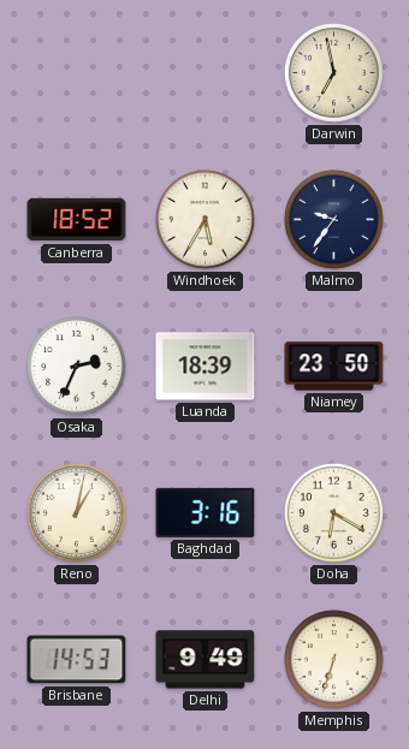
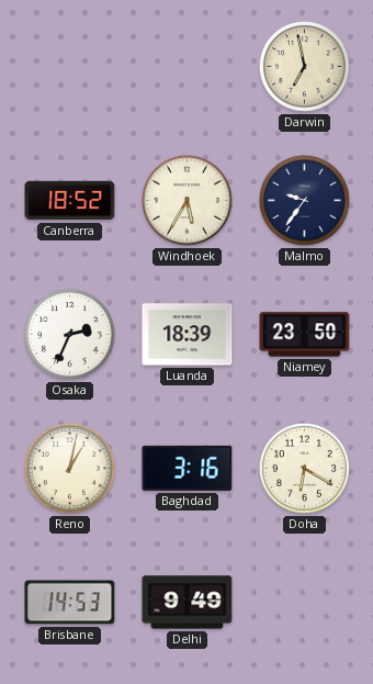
Memphis: 6:33 -> none (333, 659)
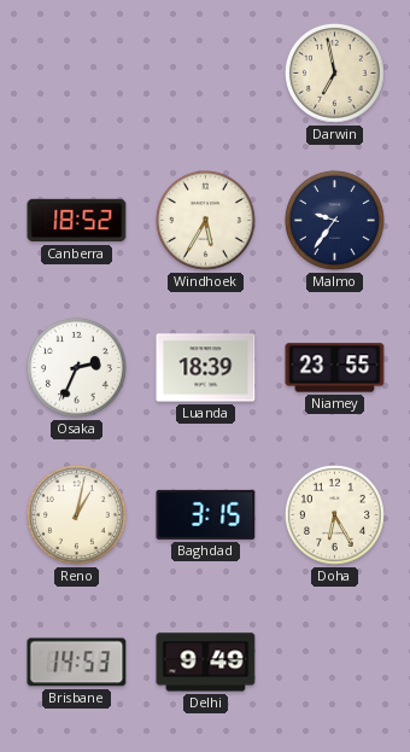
Niamey: 23:50 -> 23:55 (335, 368)
Baghdad: 3:16 -> 3:15 (206, 514)
Doha: 6:20 -> 6:25 (334, 514)
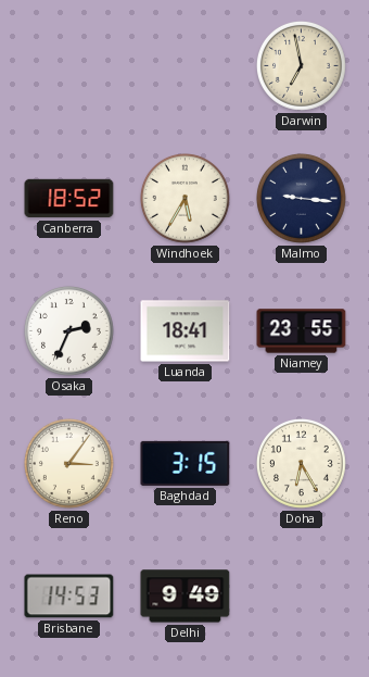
Malmo: 9:36 -> 9:16 (301, 198)
Luanda: 18:39 -> 18:41 (186, 331)
Reno: 1:02 -> 3:06 (68, 463)
